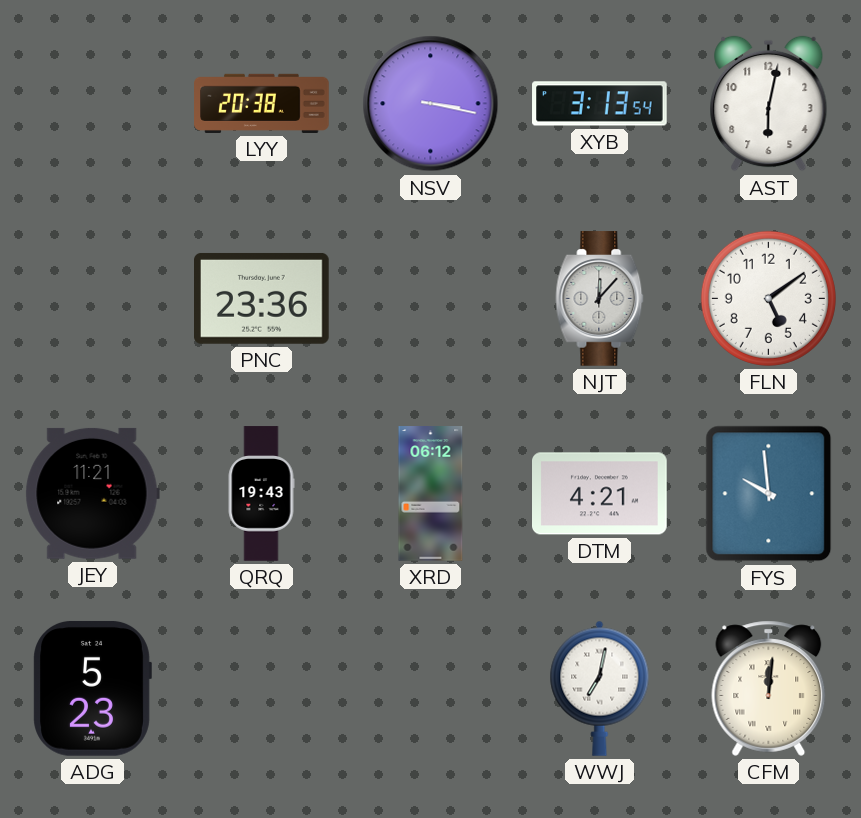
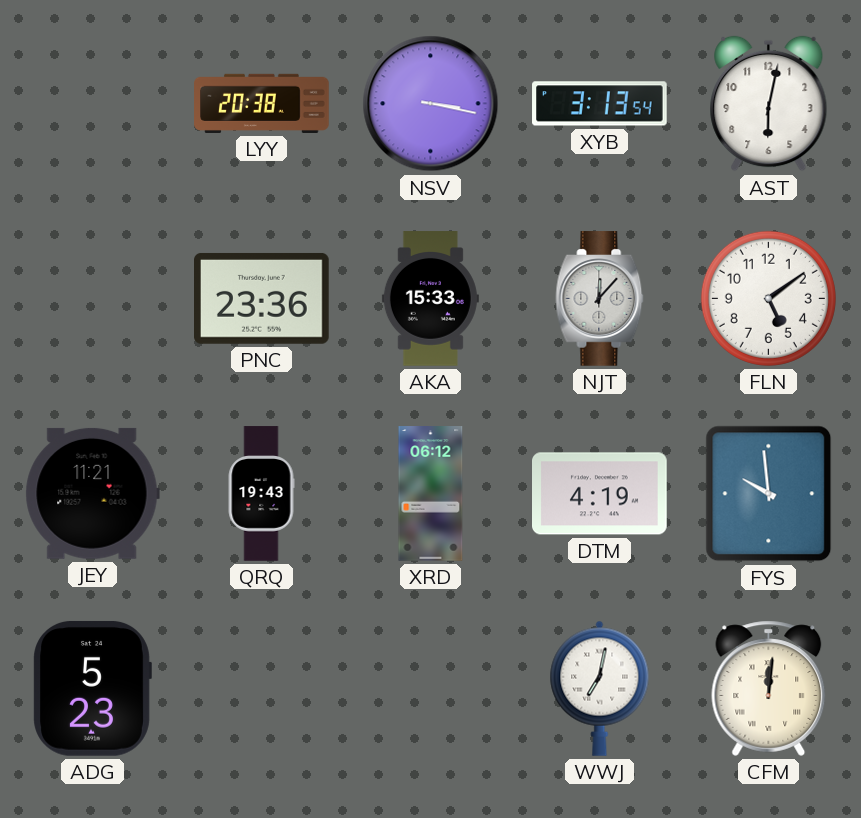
AKA: none -> 15:33 (430, 299)
DTM: 4:21 -> 4:19 (600, 494)
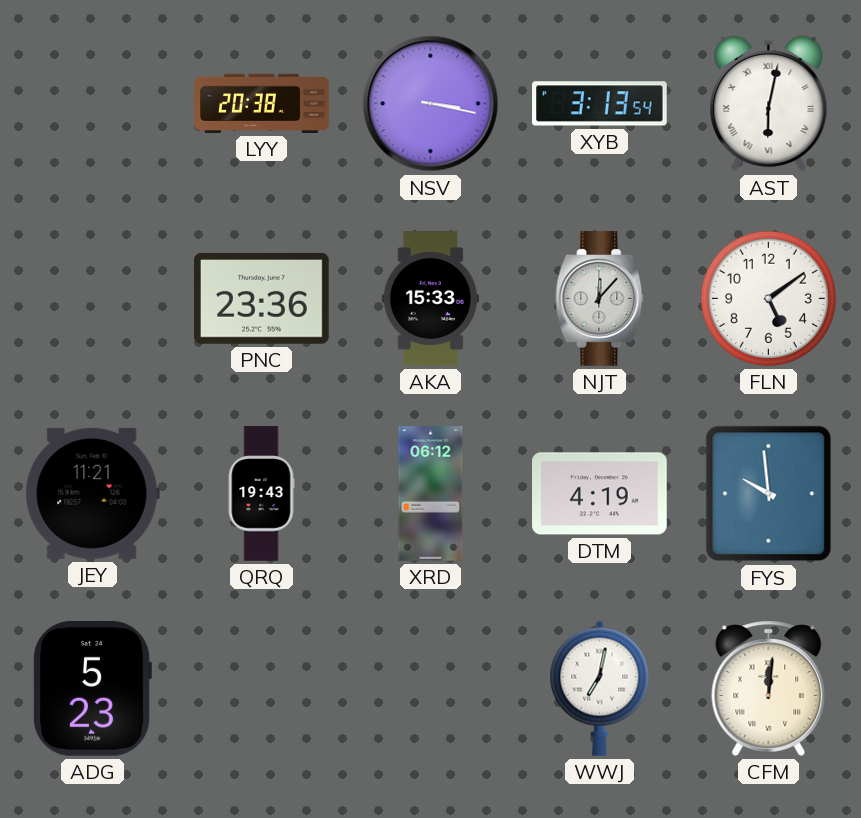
AST numerals: Arabic -> Roman (769, 104)
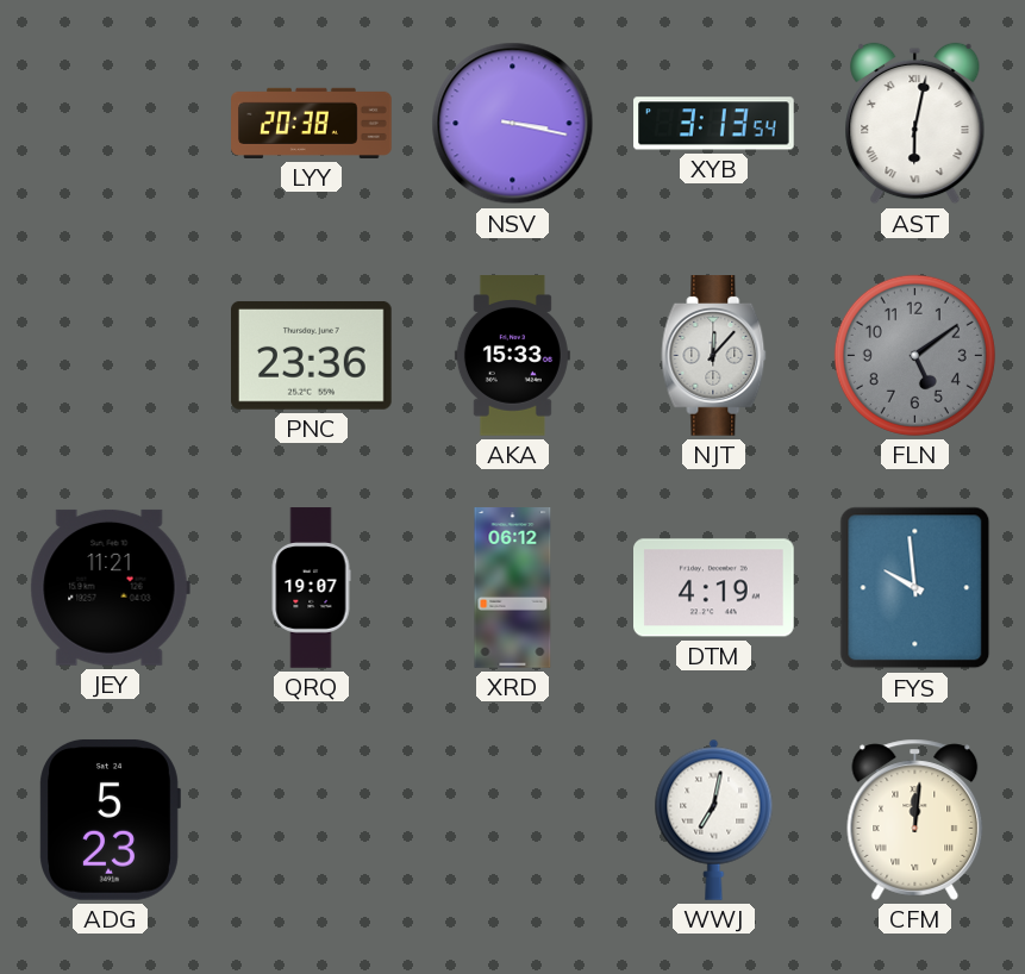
FLN dial: white -> grey (914, 355)
QRQ: 19:43 -> 19:07 (311, 588)
